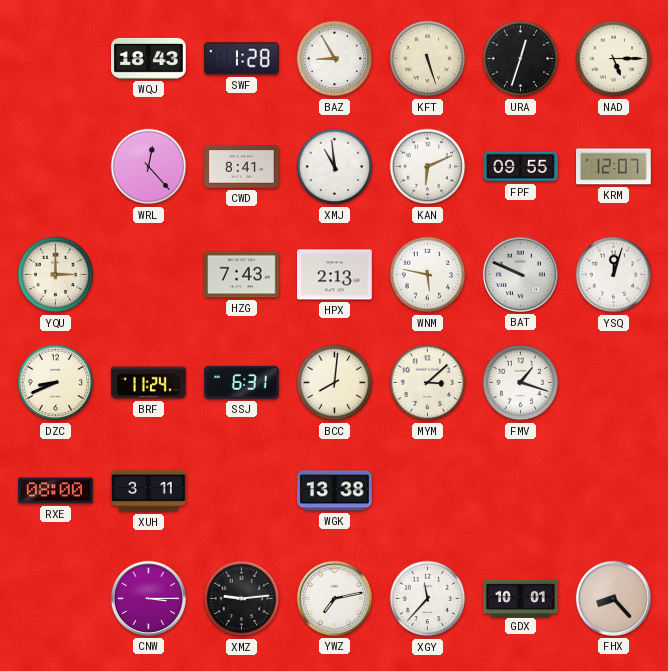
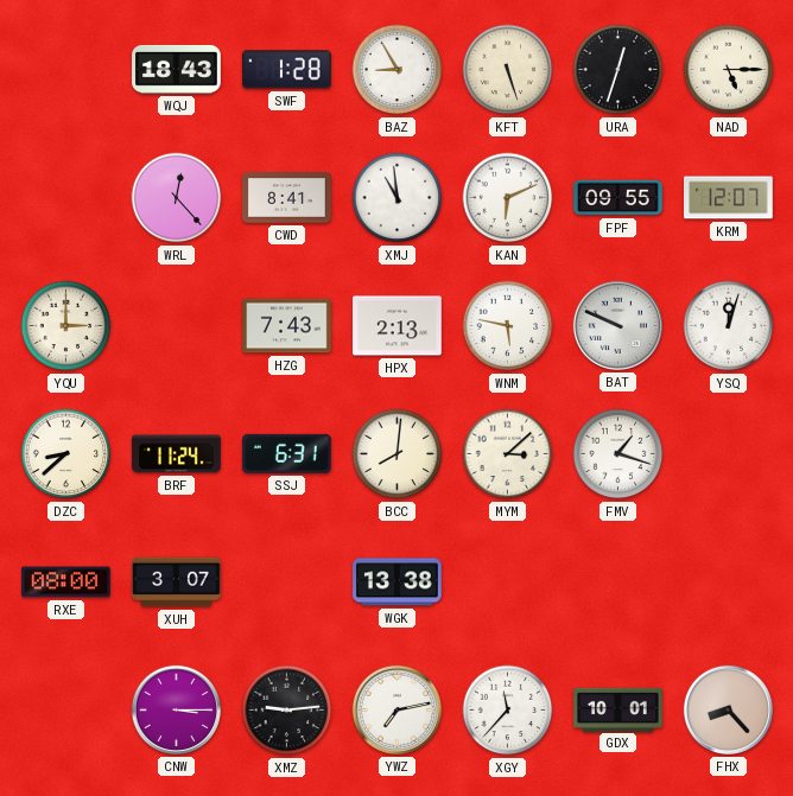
DZC: 8:41 -> 8:38 (66, 454)
XUH: 3:11 -> 3:07 (177, 582)
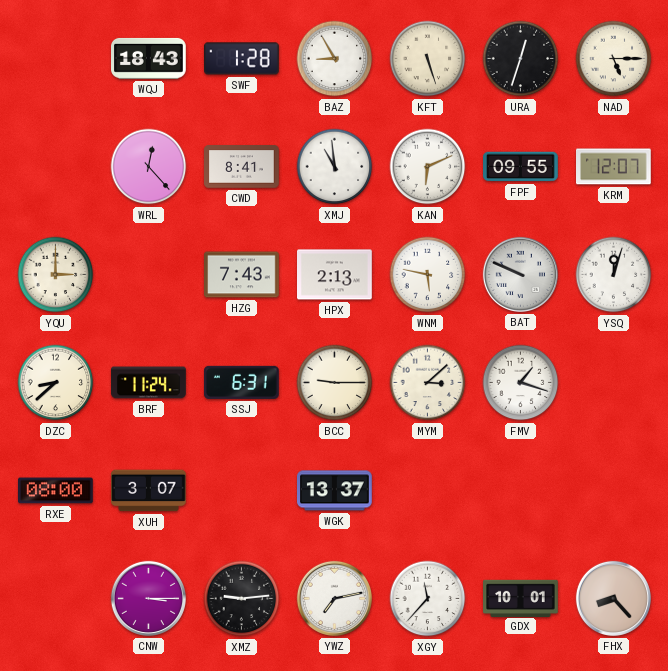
BCC: 8:01 -> 9:15 (335, 383)
WGK: 13:38 -> 13:37 (335, 491)
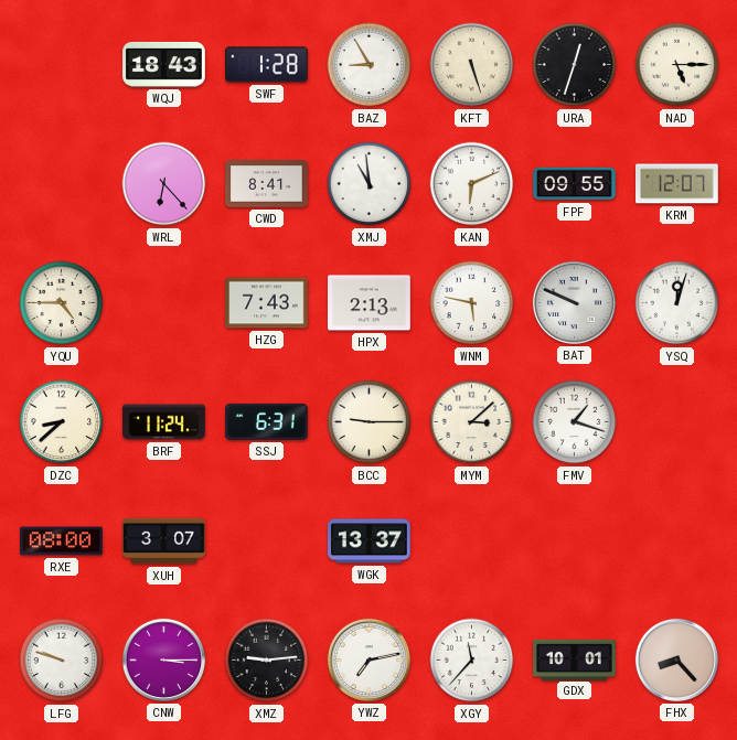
WRL: 12:23 -> 6:23 (164, 184)
YQU: 3:00 -> 4:45 (62, 303)
LFG: none -> 9:48 (62, 661)
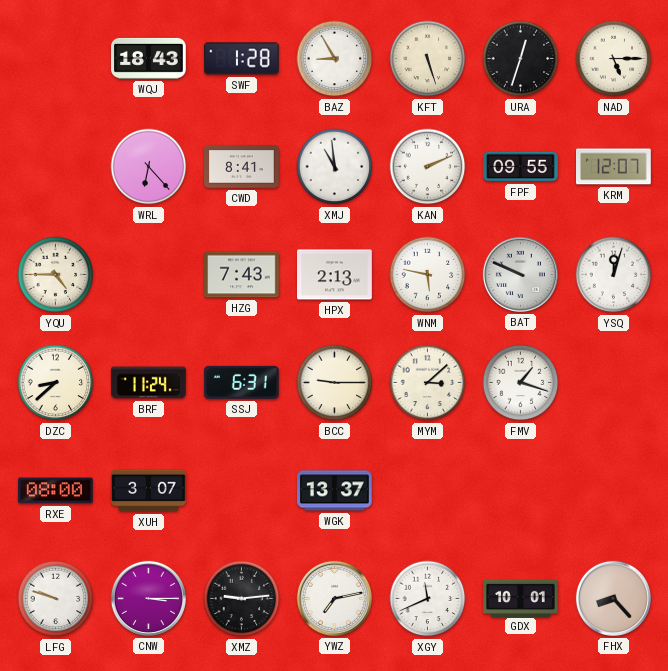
KAN: 6:11 -> 2:11 (428, 167)
XGY: 11:37 -> 11:41 (428, 599)
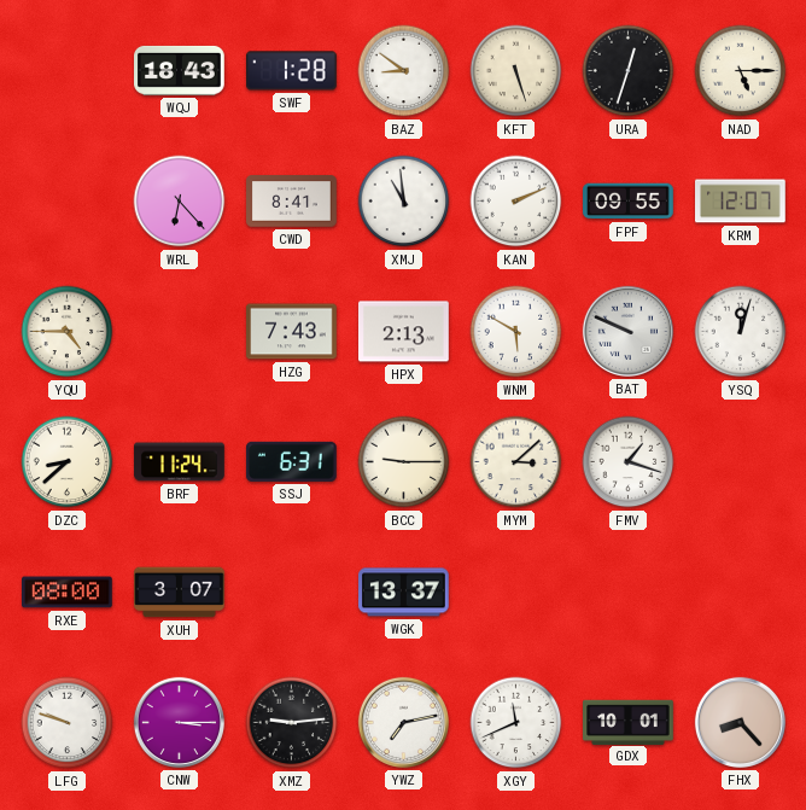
BAZ: 8:55 -> 8:51 (404, 71)
WNM: 5:47 -> 5:50 (516, 332)
